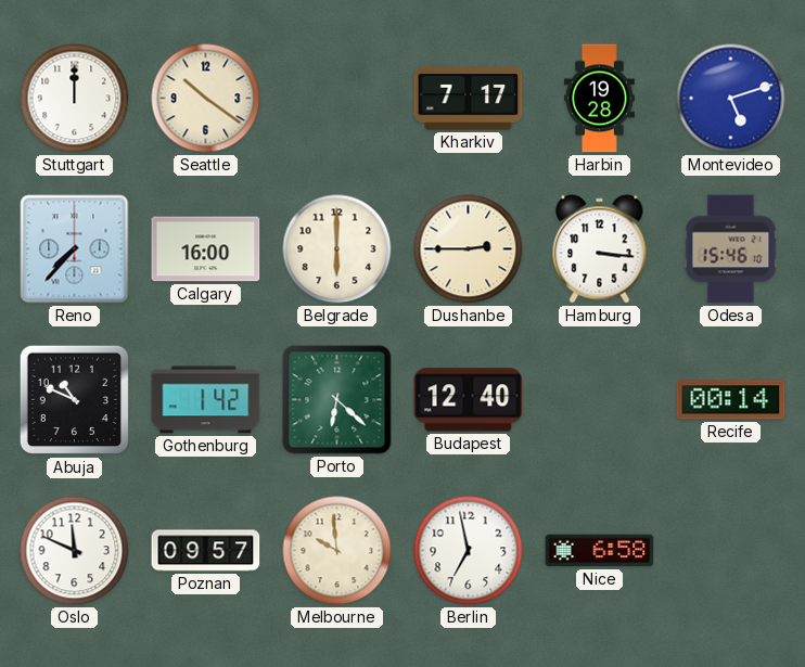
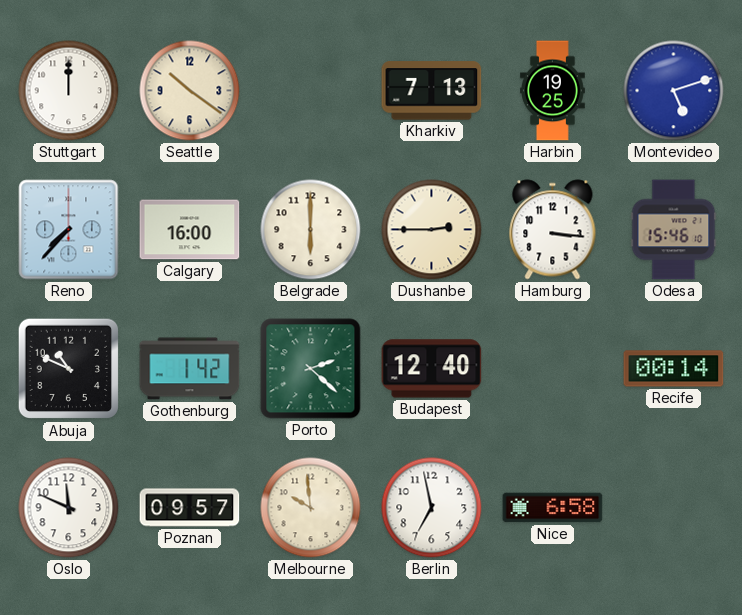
Kharkiv: 7:17 -> 7:13 (432, 91)
Harbin: 19:28 -> 19:25 (553, 91)
Porto: 6:22 -> 2:22 (311, 369)
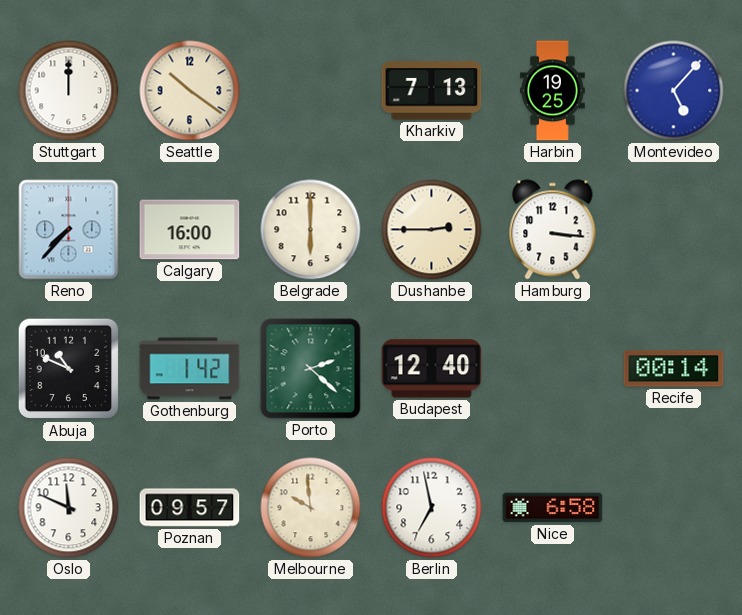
Montevideo: 5:12 -> 5:07 (674, 91)
Odesa: 15:46 -> none (674, 230)
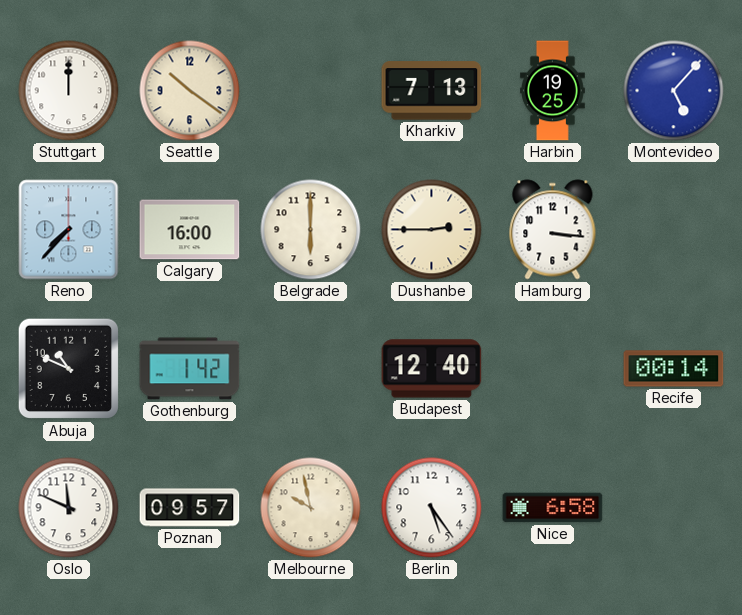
Porto: 2:22 -> none (311, 369)
Melbourne: 9:59 -> 9:58 (311, 508)
Berlin: 6:58 -> 5:24 (432, 508)
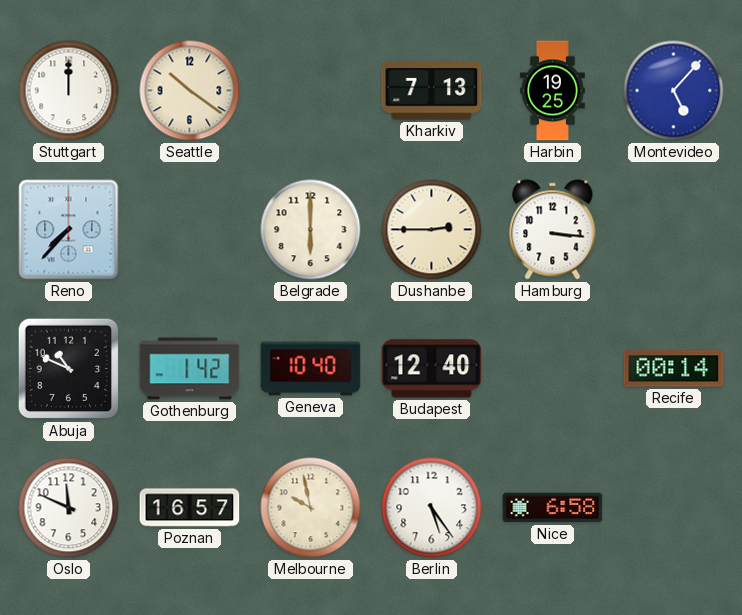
Calgary: 16:00 -> none (190, 230)
Geneva: none -> 10:40 (311, 369)
Poznan: 09:57 -> 16:57 (190, 508)
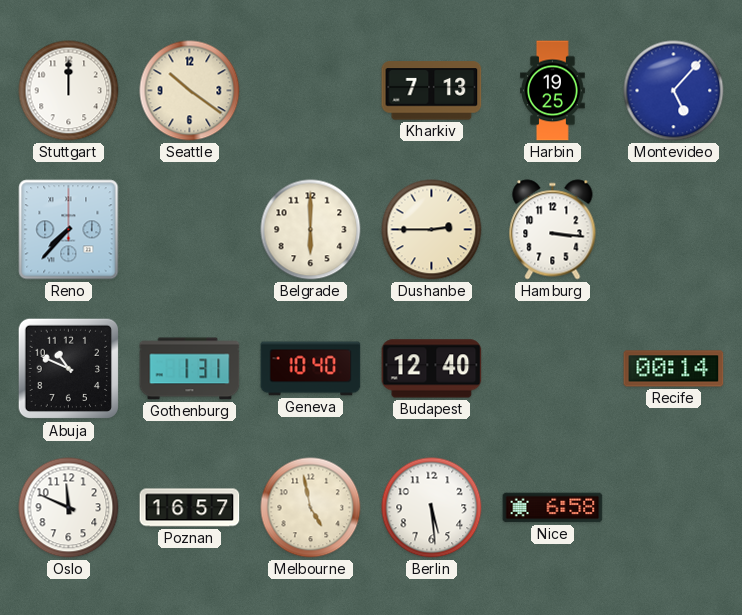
Gothenburg: 1:42 -> 1:31 (190, 369)
Melbourne: 9:58 -> 4:58 (311, 508)
Berlin: 5:24 -> 5:29 (432, 508)
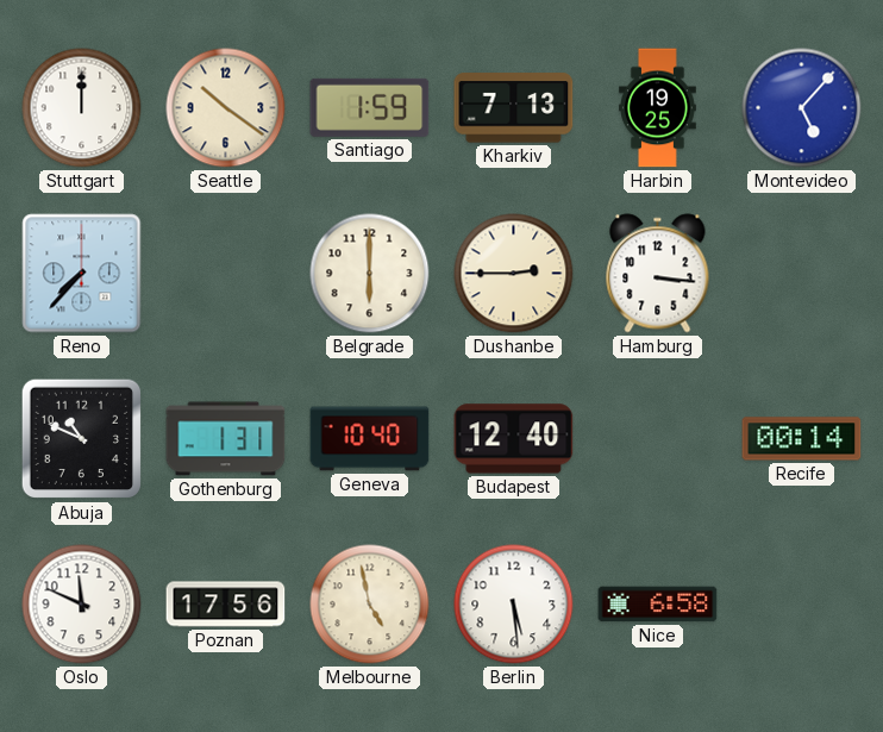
Santiago: none -> 1:59 (370, 107)
Poznan: 16:57 -> 17:56 (226, 605)
